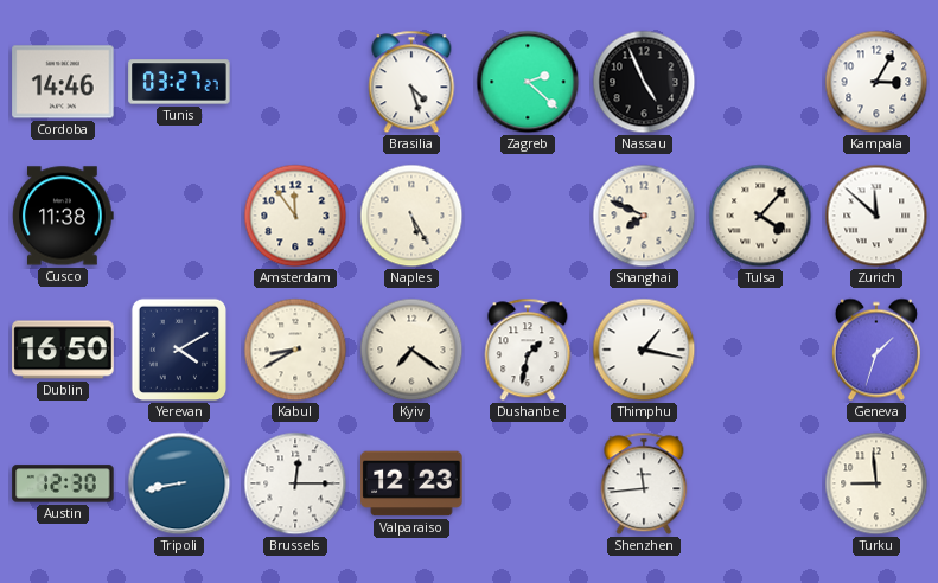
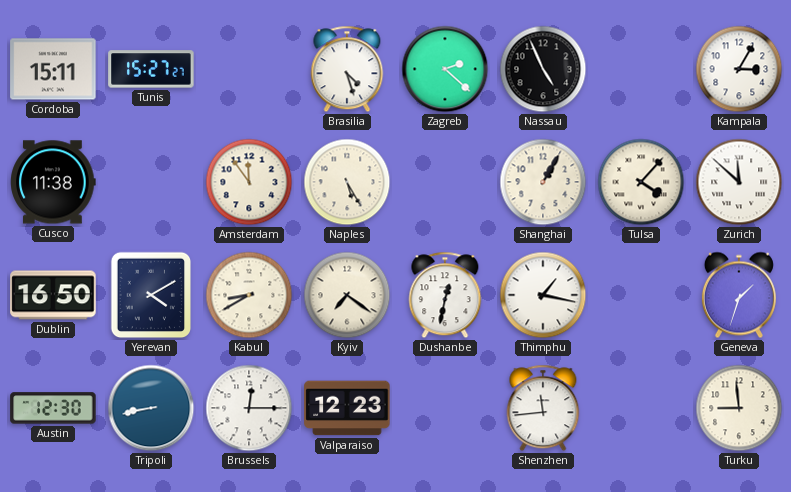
Cordoba: 14:46 -> 15:11 (53, 69)
Tunis: 03:27 -> 15:27 (151, 69)
Shanghai: 7:49 -> 1:05 (543, 182)
Dushanbe: 1:32 -> 12:32 (445, 295)
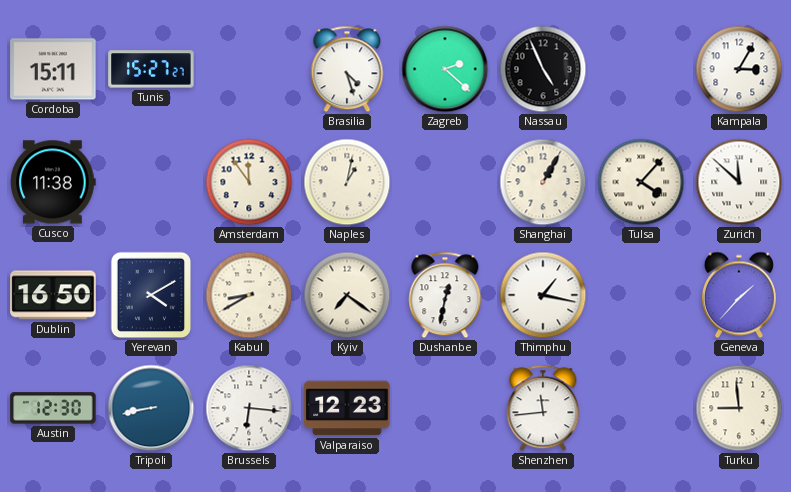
Naples: 5:25 -> 1:02 (347, 182)
Geneva: 1:33 -> 1:37 (739, 295)
Brussels: 12:15 -> 6:16 (249, 408)
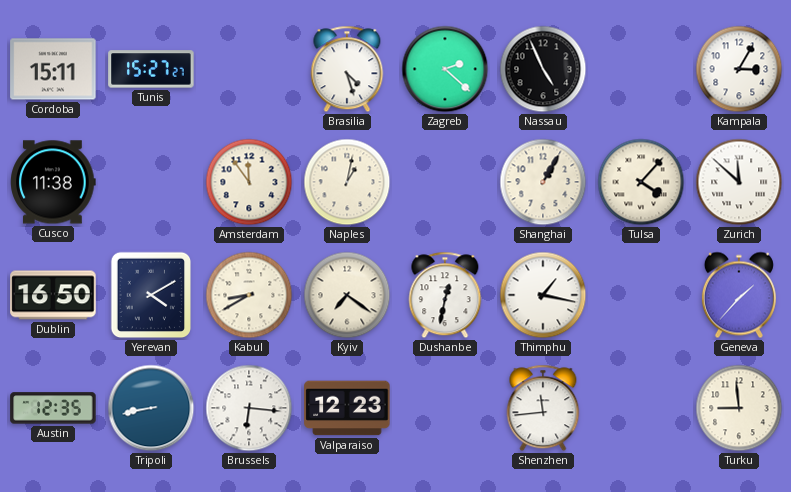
Austin: 12:30 -> 12:35 (53, 408)
